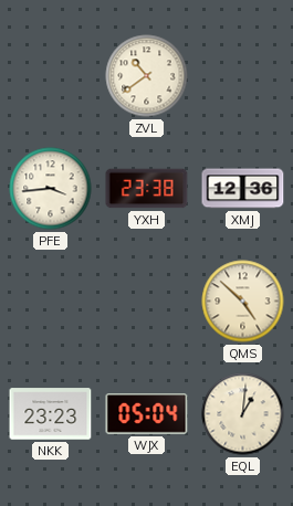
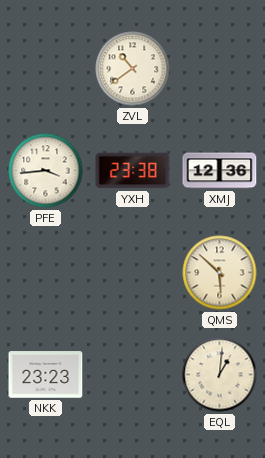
QMS: 4:52 -> 5:52 (220, 273)
WJX: 05:04 -> none (147, 414)
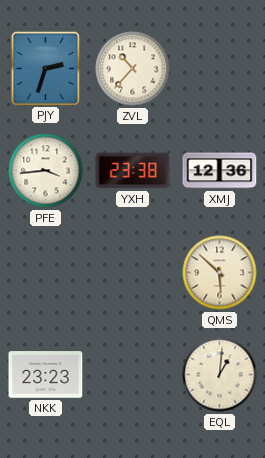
PJY: none -> 2:33 (45, 68)
ZVL: 10:39 -> 10:37 (133, 69)
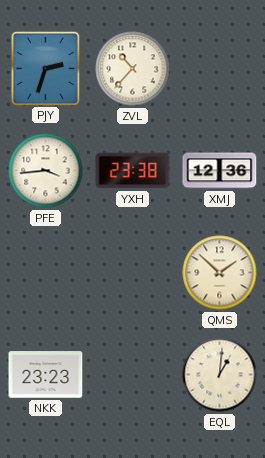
QMS: 5:52 -> 1:52 (220, 273)
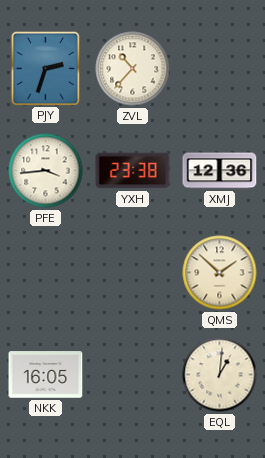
NKK: 23:23 -> 16:05 (46, 375)
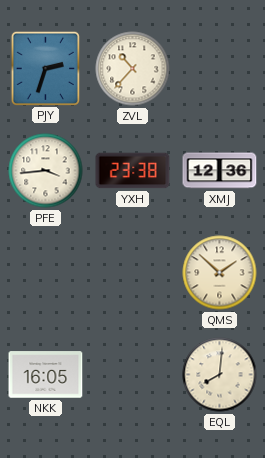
EQL: 1:01 -> 8:01 (220, 375)
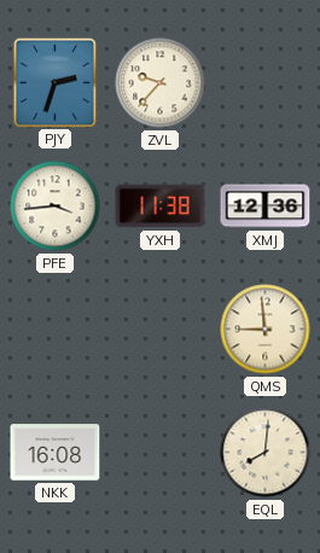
ZVL: 10:37 -> 9:37 (161, 83)
YXH: 23:38 -> 11:38 (161, 206)
QMS: 1:52 -> 8:59 (266, 330)
NKK: 16:05 -> 16:08 (56, 453)
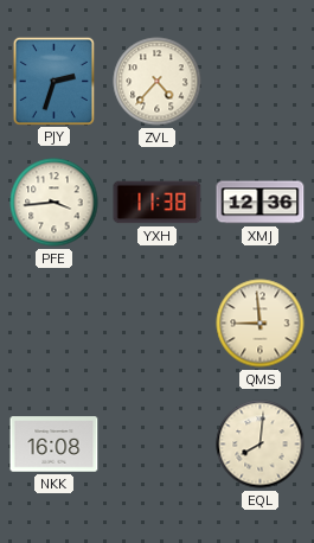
ZVL: 9:37 -> 4:37 (158, 82)
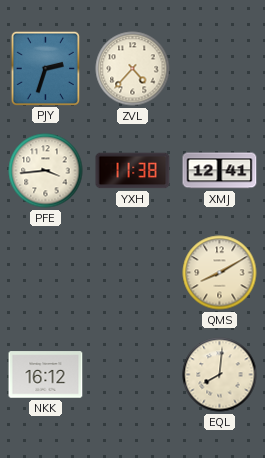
XMJ: 12:36 -> 12:41 (220, 171)
QMS: 8:59 -> 8:10 (220, 273)
NKK: 16:08 -> 16:12 (46, 375)
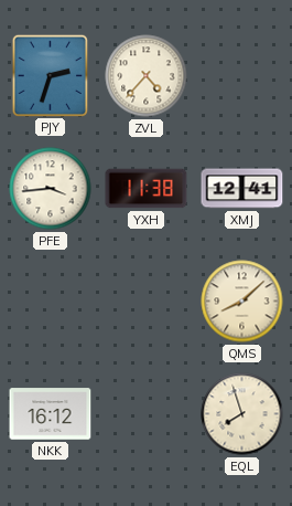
QMS: 8:10 -> 8:08 (242, 302)
EQL: 8:01 -> 7:57 (242, 414)
